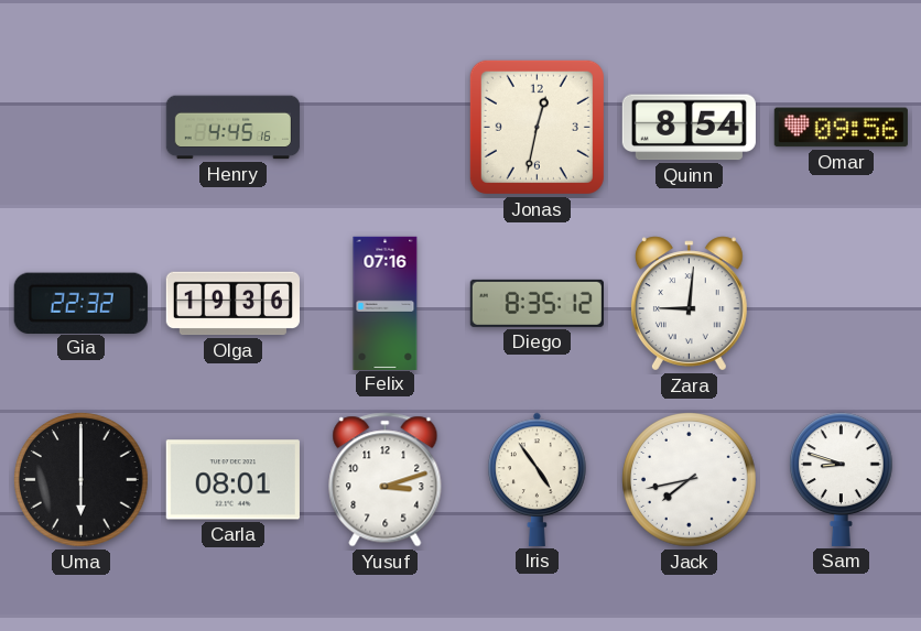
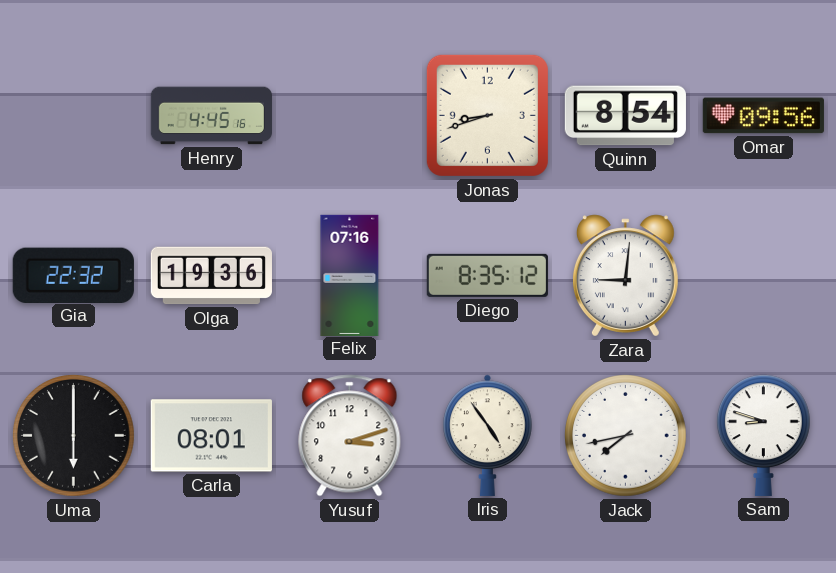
Jonas: 12:32 -> 8:42 (487, 115)
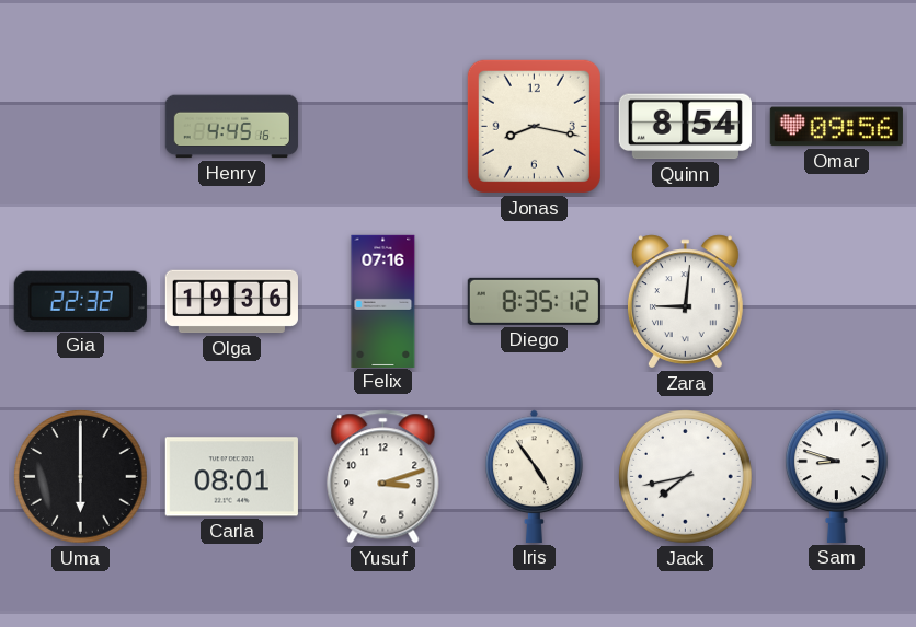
Jonas: 8:42 -> 8:17 (534, 126)
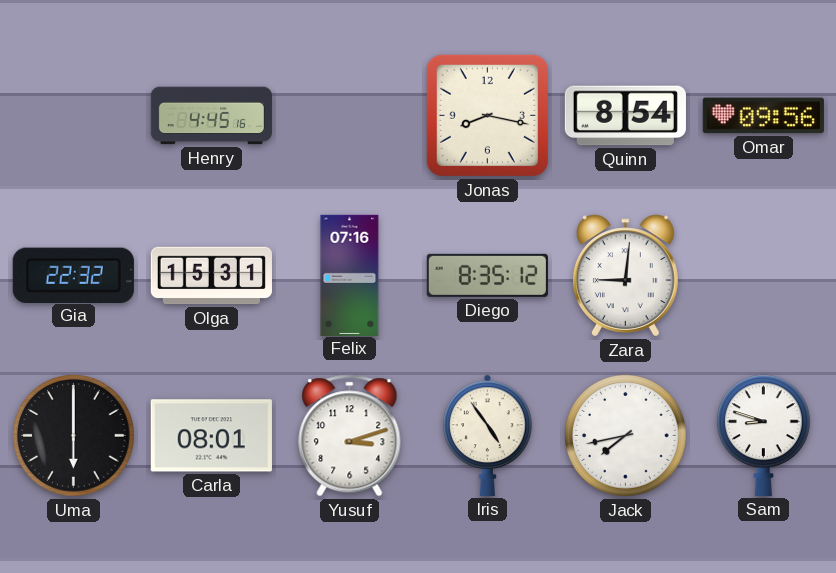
Olga: 19:36 -> 15:31 (211, 276)
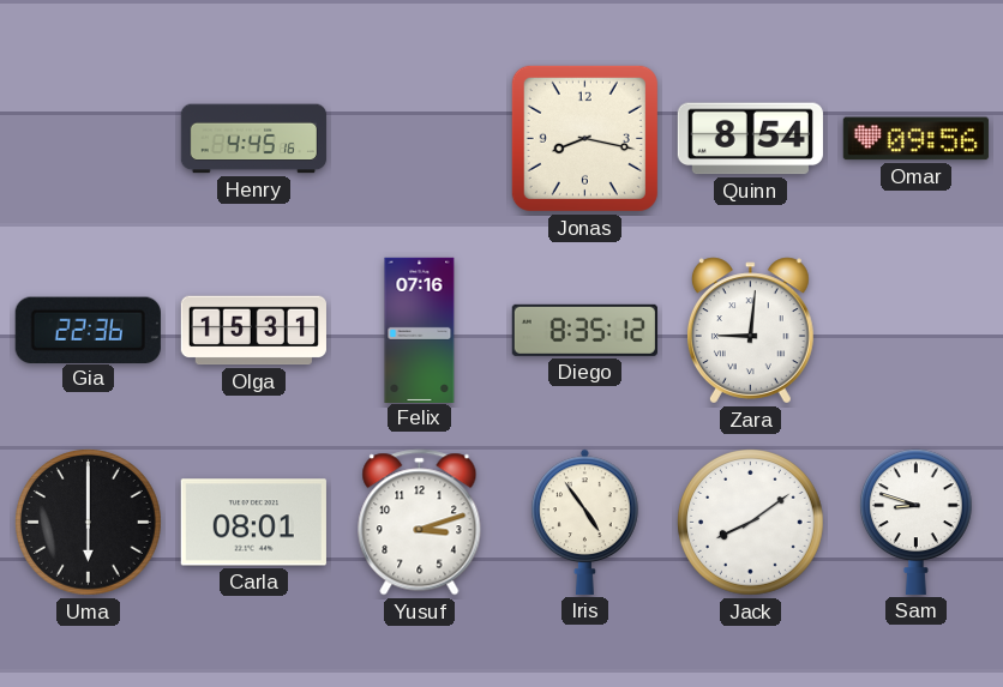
Gia: 22:32 -> 22:36 (88, 330)
Jack: 7:43 -> 8:09 (751, 523)
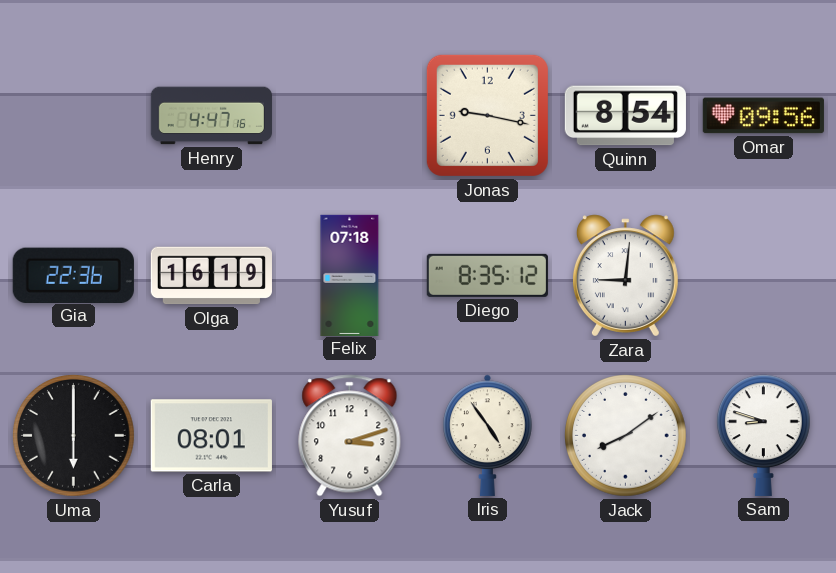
Henry: 4:45 -> 4:47 (211, 116)
Jonas: 8:17 -> 9:17 (487, 115)
Olga: 15:31 -> 16:19 (211, 276)
Felix: 07:16 -> 07:18 (350, 275)
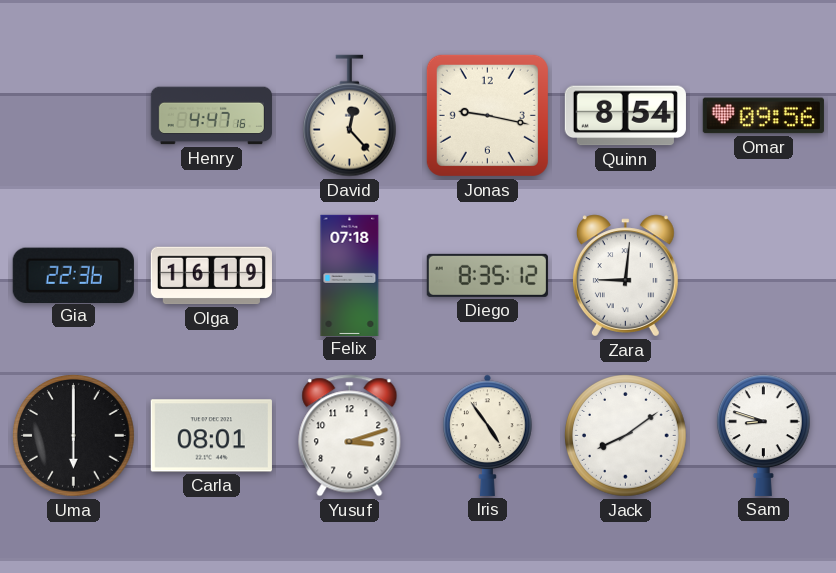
David: none -> 12:23 (349, 116)
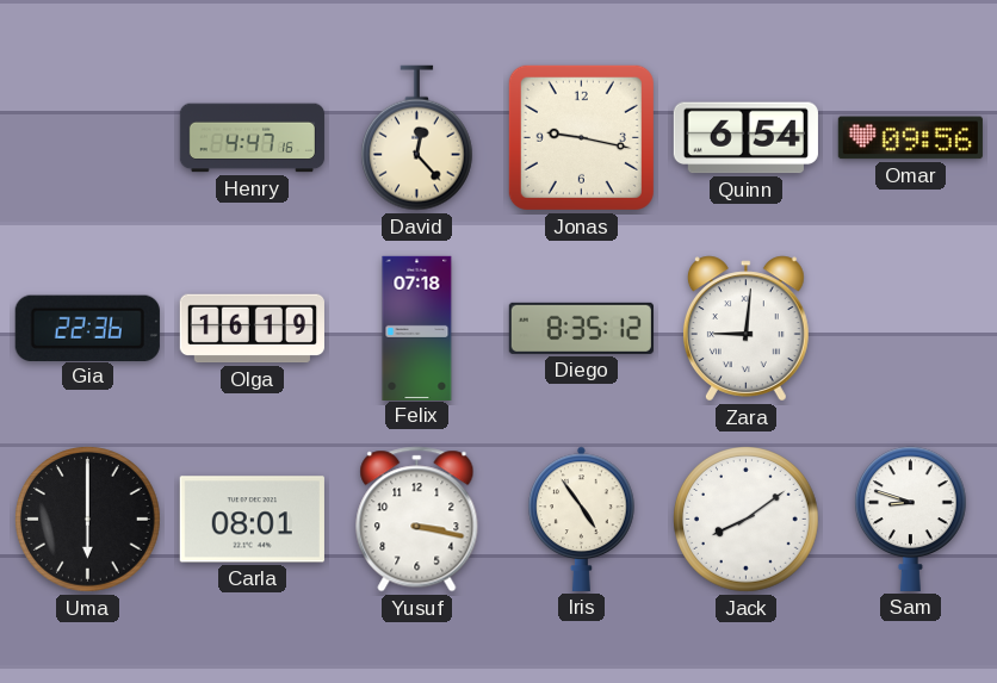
Quinn: 8:54 -> 6:54 (745, 138)
Yusuf: 3:12 -> 3:17 (417, 520)
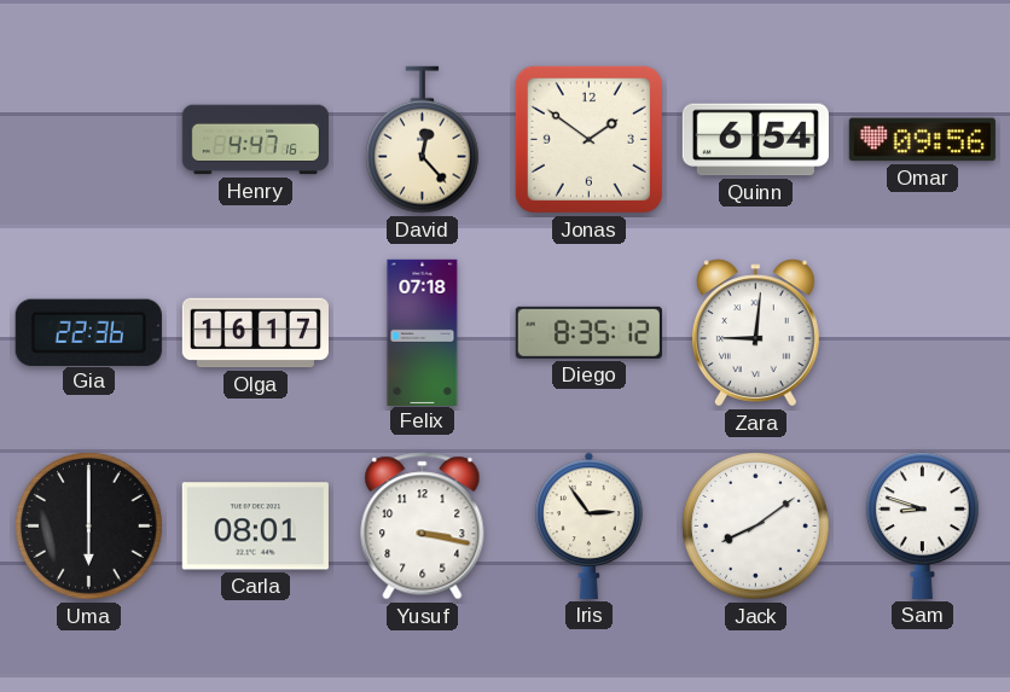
Jonas: 9:17 -> 1:51 (588, 139)
Olga: 16:19 -> 16:17 (255, 333)
Iris: 4:54 -> 2:54 (590, 525)
